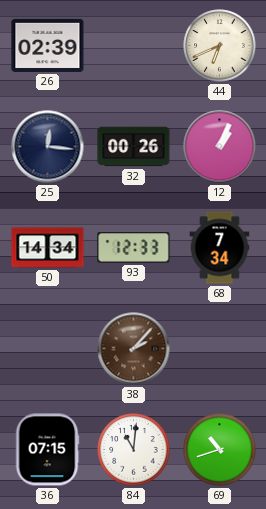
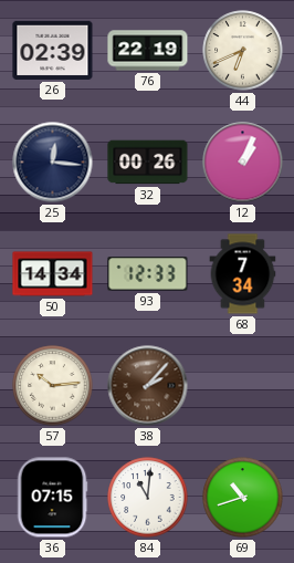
76: none -> 22:19 (148, 51)
57: none -> 10:14 (53, 386)
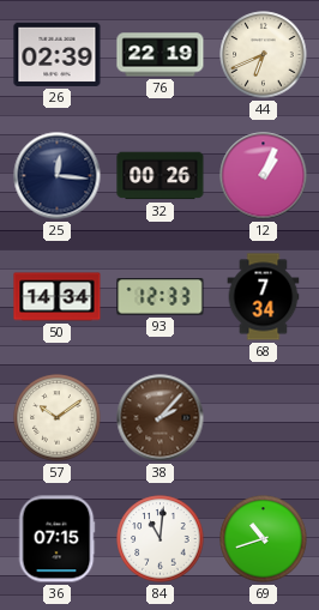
57: 10:14 -> 10:09 (58, 418)
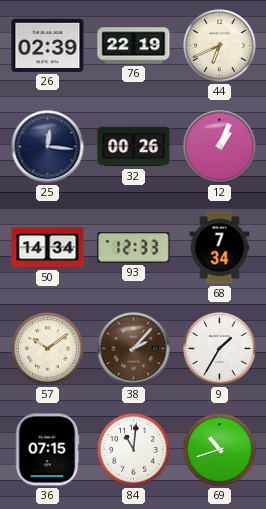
9: none -> 1:35 (220, 349)
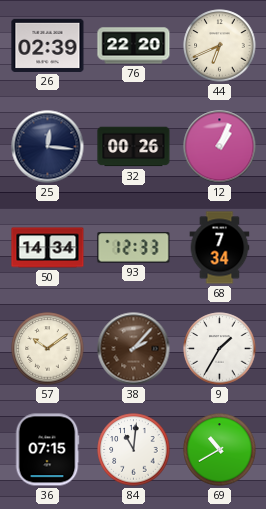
76: 22:19 -> 22:20 (134, 46)
69: 10:42 -> 10:40 (220, 450)
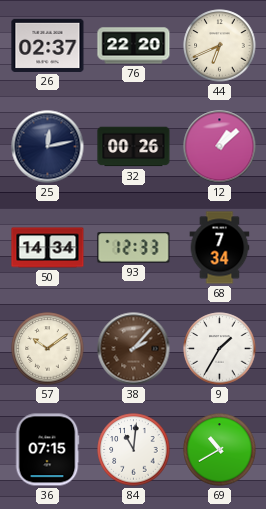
26: 02:39 -> 02:37 (48, 45)
25: 12:16 -> 12:13 (48, 147)
12: 1:04 -> 1:08 (220, 147)
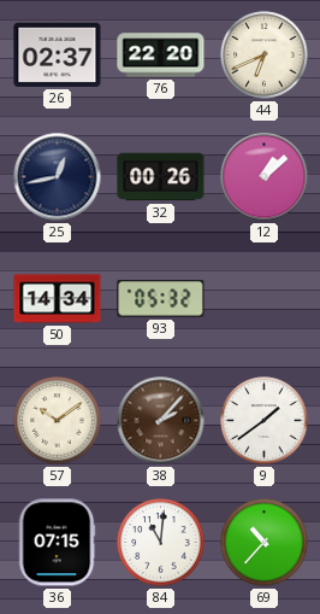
25: 12:13 -> 12:43 (58, 177)
93: 12:33 -> 05:32 (161, 299)
68: 7:34 -> none (220, 248)
9: 1:35 -> 1:39 (265, 421)
69: 10:40 -> 10:37 (265, 543)
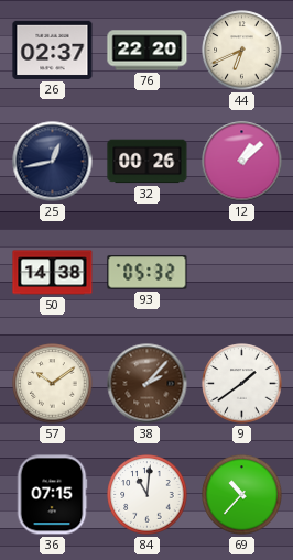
50: 14:34 -> 14:38 (53, 273)
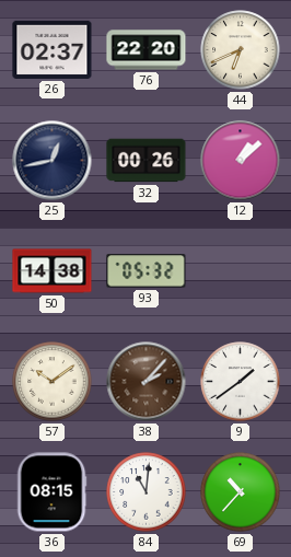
36: 07:15 -> 08:15 (51, 492)
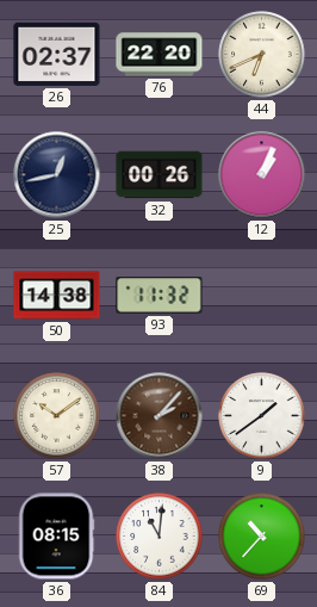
12: 1:08 -> 1:04 (262, 175)
93: 05:32 -> 11:32 (160, 296)
